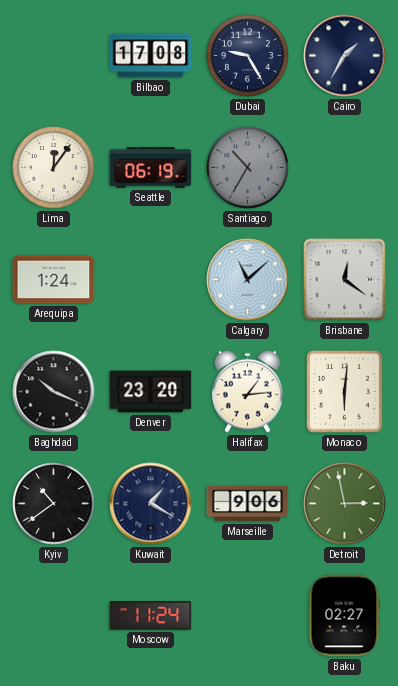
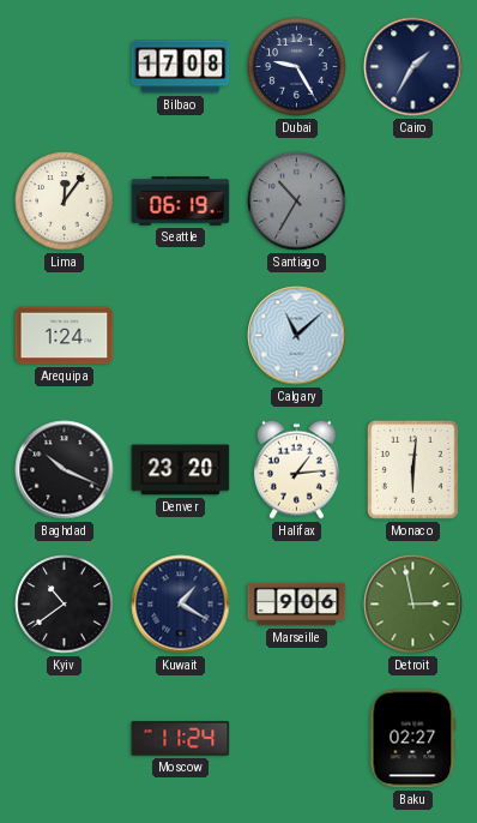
Brisbane: 12:21 -> none (345, 280)
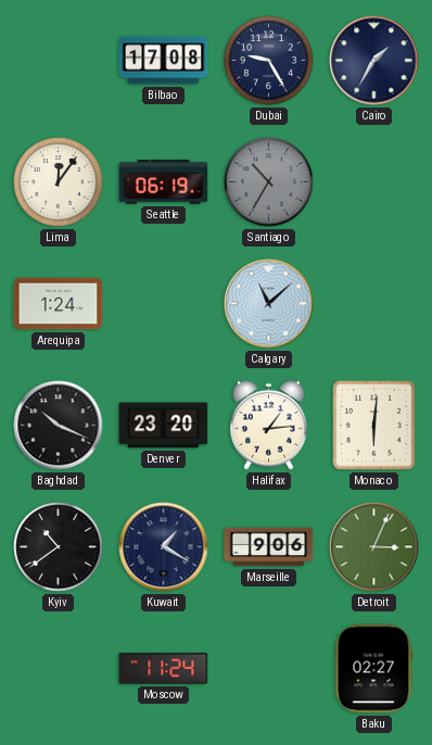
Detroit: 2:58 -> 3:04 (374, 547)
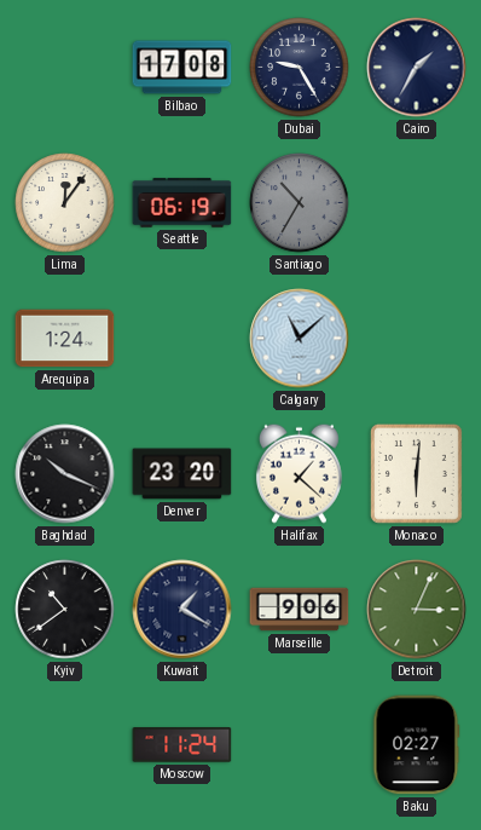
Halifax: 1:14 -> 1:22 (299, 473)
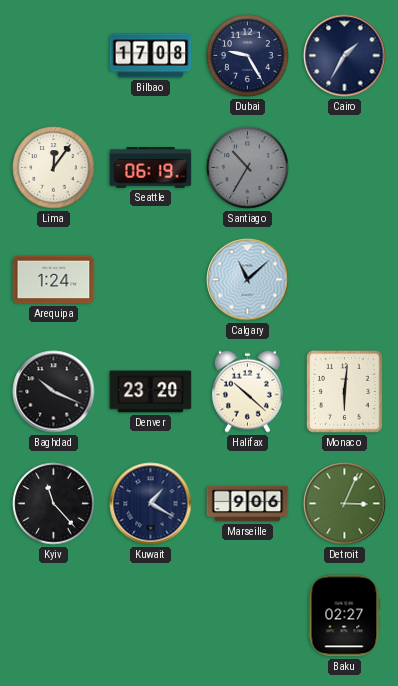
Halifax: 1:22 -> 10:22 (247, 391)
Kyiv: 10:39 -> 11:23 (54, 504)
Moscow: 11:24 -> none (182, 745)
